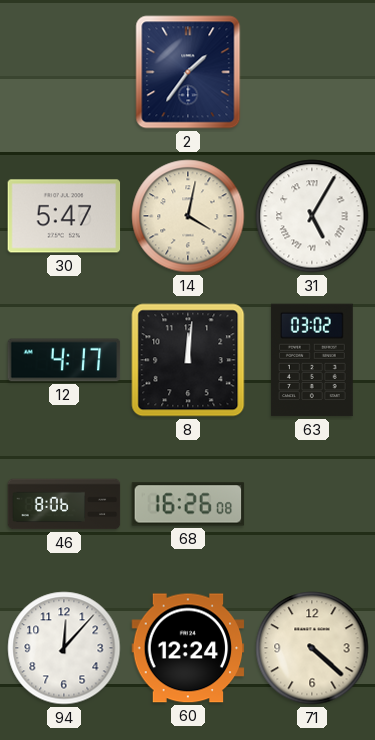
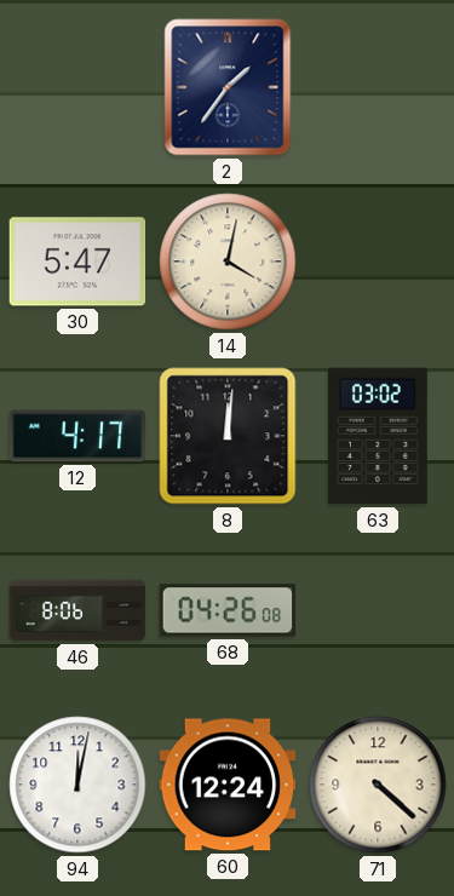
31: 5:05 -> none (312, 216)
68: 16:26 -> 04:26 (228, 610)
94: 12:07 -> 12:02 (77, 785)
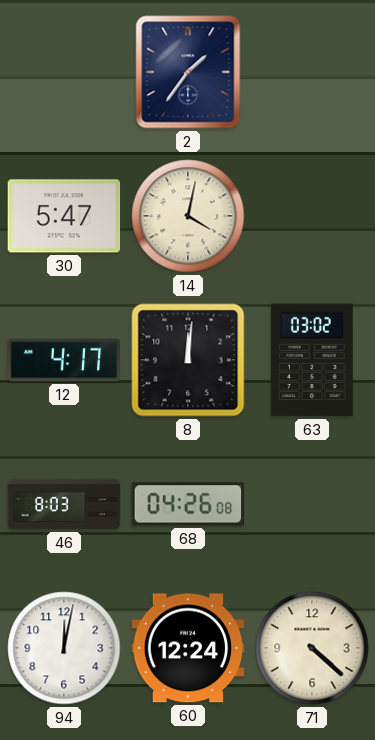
46: 8:06 -> 8:03 (64, 504)
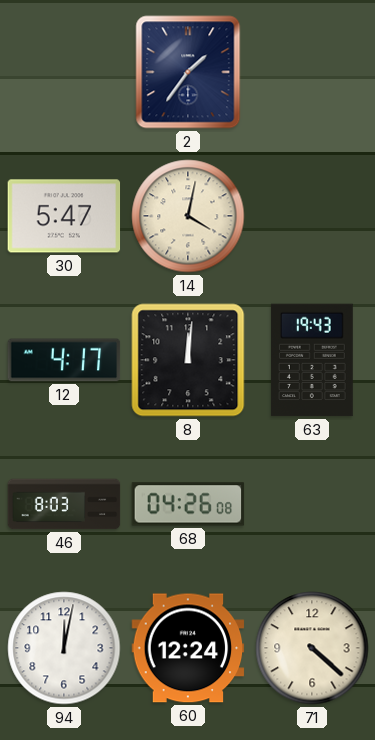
63: 03:02 -> 19:43 (312, 360)
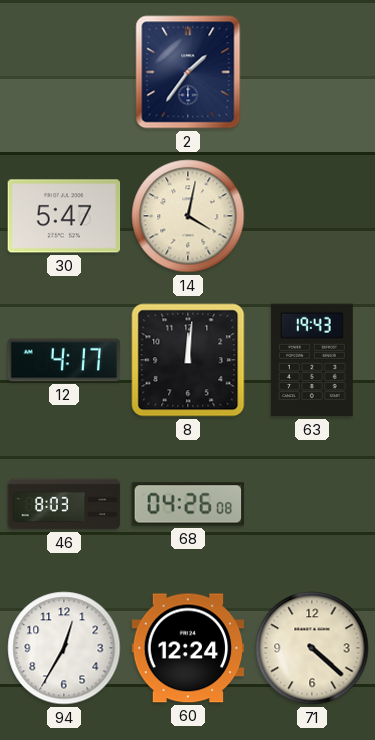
94: 12:02 -> 12:35 (64, 648)
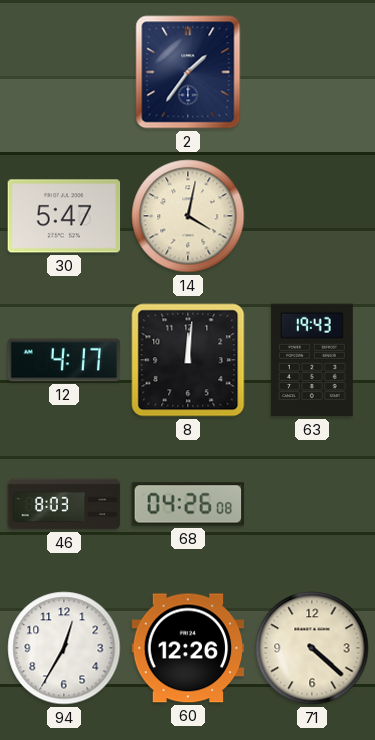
60: 12:24 -> 12:26 (188, 648)
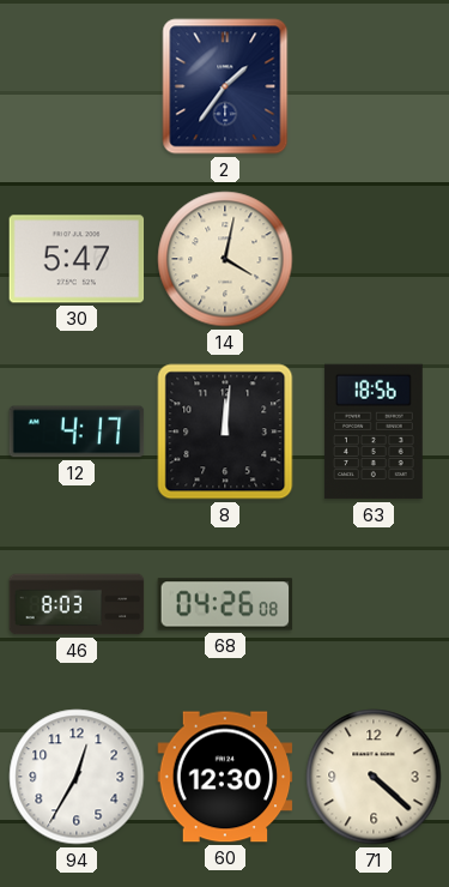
63: 19:43 -> 18:56 (374, 432)
60: 12:26 -> 12:30 (225, 777)
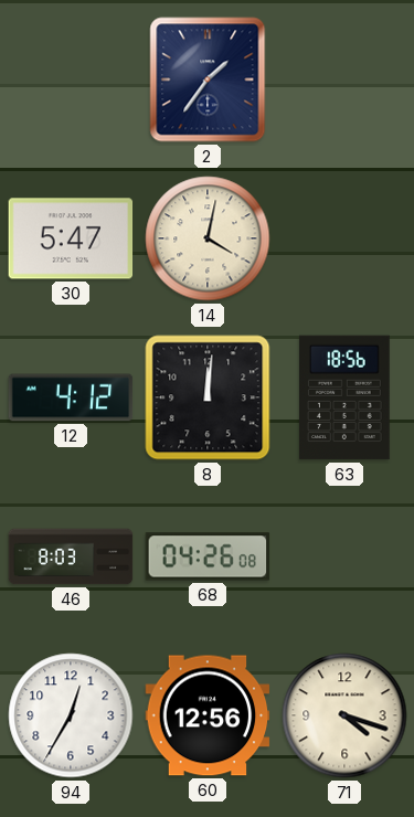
12: 4:17 -> 4:12 (71, 397)
60: 12:30 -> 12:56 (208, 715)
71: 4:22 -> 4:18 (344, 715)
